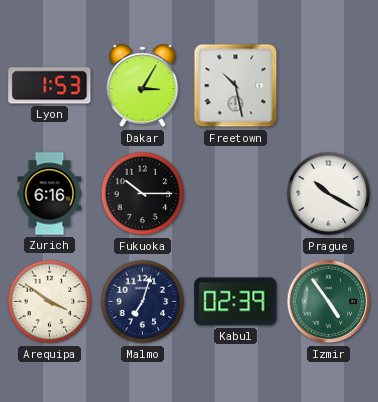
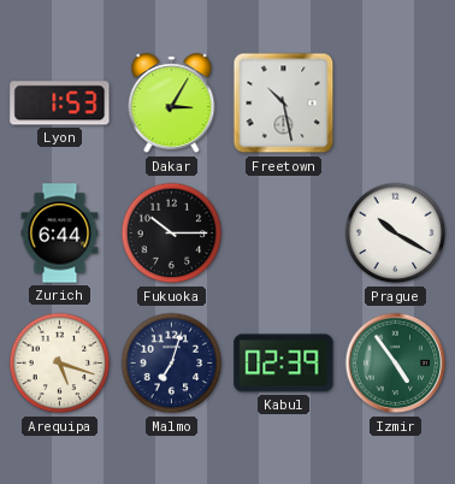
Zurich: 6:16 -> 6:44 (60, 234)
Arequipa: 3:51 -> 5:18 (60, 364)
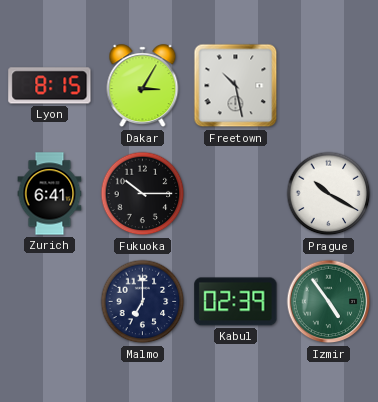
Lyon: 1:53 -> 8:15 (50, 86)
Zurich: 6:44 -> 6:41 (50, 194)
Arequipa: 5:18 -> none (60, 364)
Malmo: 7:03 -> 7:00 (143, 302)
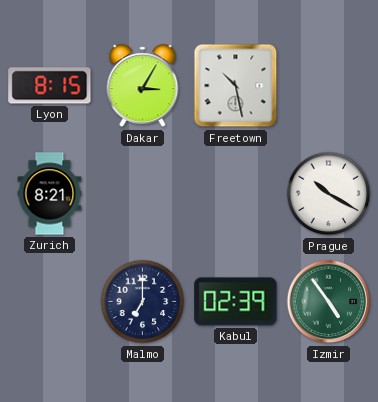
Zurich: 6:41 -> 8:21 (50, 194)
Fukuoka: 10:15 -> none (143, 194)
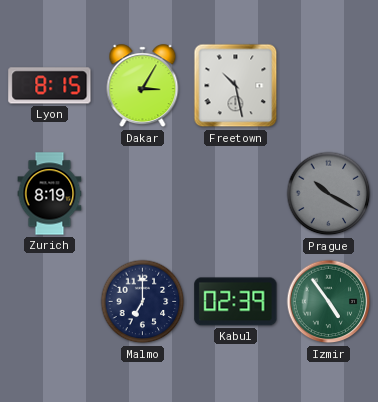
Zurich: 8:21 -> 8:19 (50, 194)
Prague dial: white -> grey (329, 194)
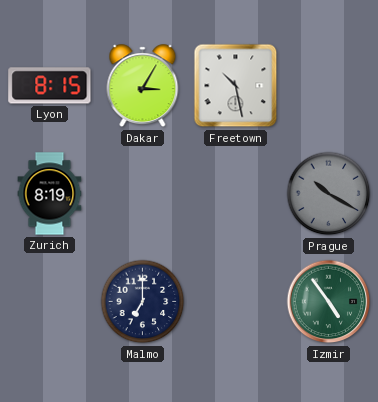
Kabul: 02:39 -> none (236, 302)
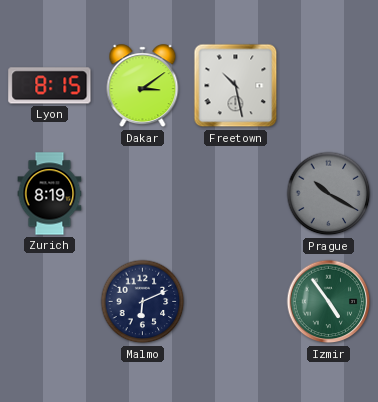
Dakar: 3:05 -> 3:09 (143, 86)
Malmo: 7:00 -> 6:11 (143, 302)
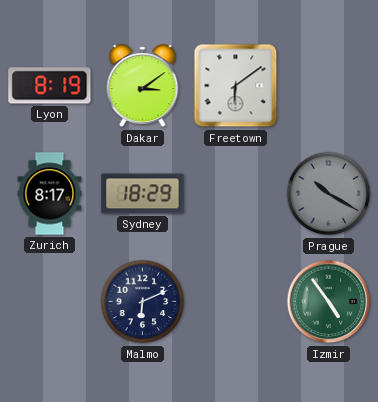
Lyon: 8:15 -> 8:19 (50, 86)
Freetown: 10:28 -> 6:09 (236, 86)
Zurich: 8:19 -> 8:17 (50, 194)
Sydney: none -> 18:29 (143, 194)
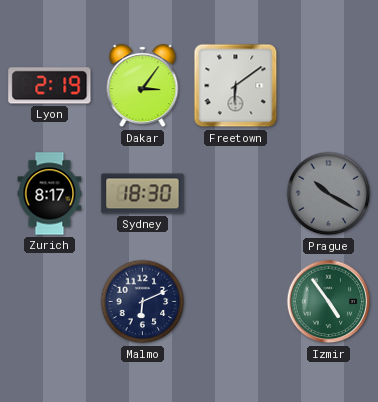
Lyon: 8:19 -> 2:19 (50, 86)
Dakar: 3:09 -> 3:06 (143, 86)
Sydney: 18:29 -> 18:30 (143, 194)
